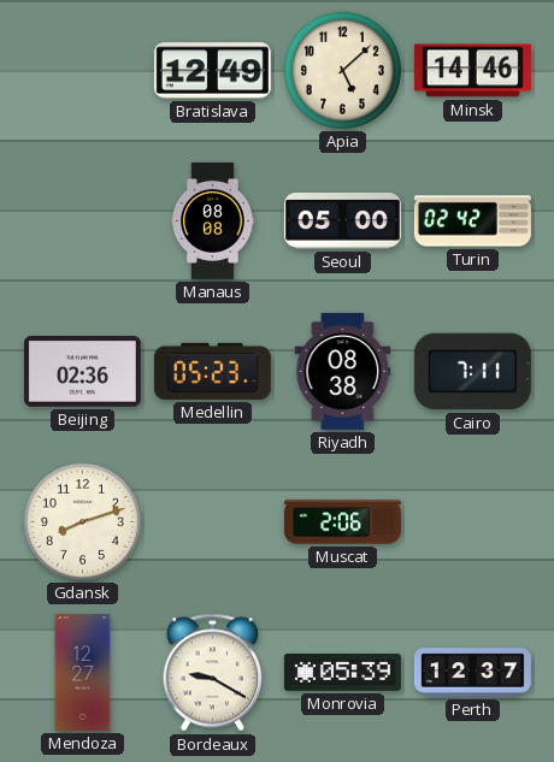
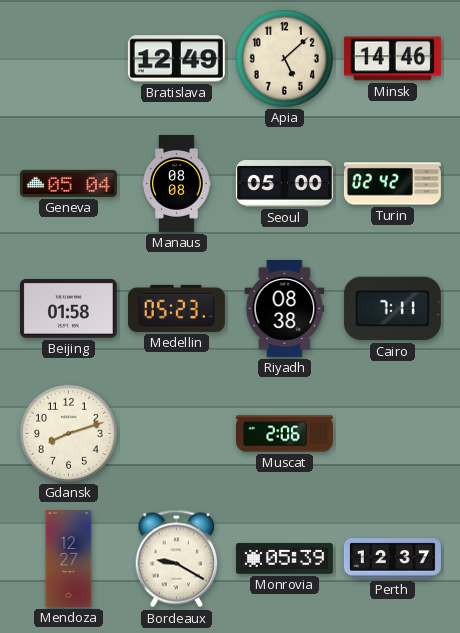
Geneva: none -> 05:04 (68, 183)
Beijing: 02:36 -> 01:58 (68, 309)
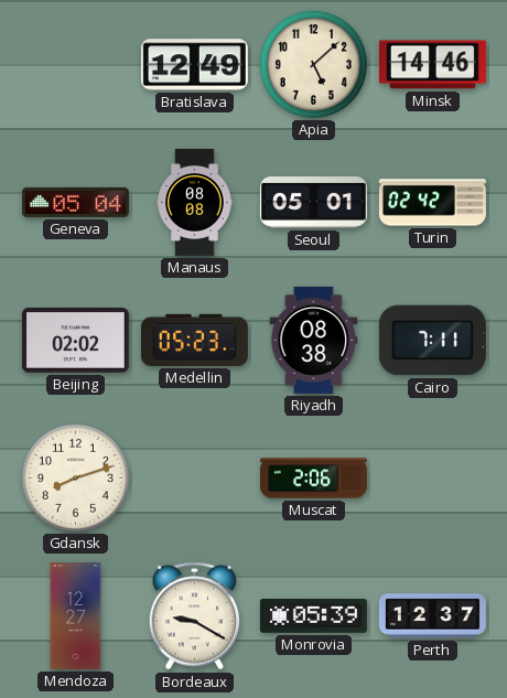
Seoul: 05:00 -> 05:01 (313, 203)
Beijing: 01:58 -> 02:02 (75, 341)
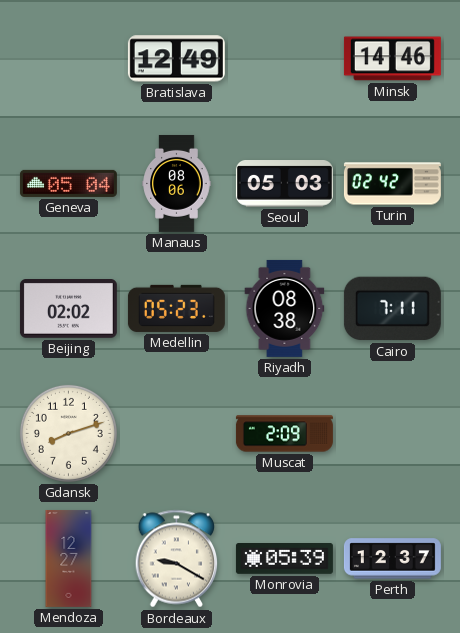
Apia: 5:08 -> none (313, 64)
Manaus: 08:08 -> 08:06 (177, 183)
Seoul: 05:01 -> 05:03 (284, 184)
Muscat: 2:06 -> 2:09 (284, 434)
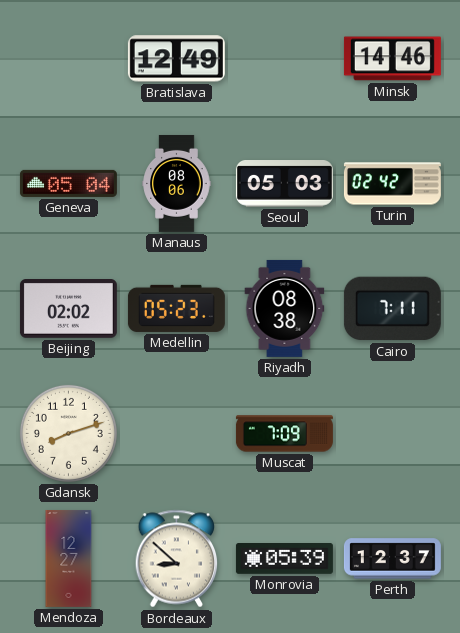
Muscat: 2:09 -> 7:09 (284, 434)
Bordeaux: 9:20 -> 8:52 (177, 559)
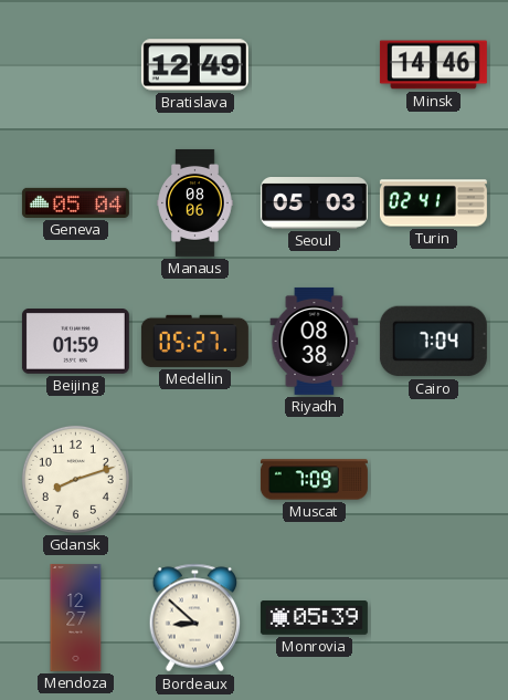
Turin: 02:42 -> 02:41 (433, 203)
Beijing: 02:02 -> 01:59 (75, 342)
Medellin: 05:23 -> 05:27 (194, 341)
Cairo: 7:11 -> 7:04 (433, 342)
Perth: 12:37 -> none (392, 559)
